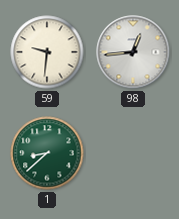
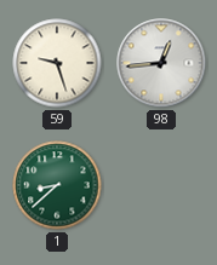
59: 9:31 -> 9:27 (57, 63)
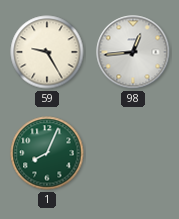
59: 9:27 -> 9:25 (47, 52)
1: 8:38 -> 8:04 (47, 153)
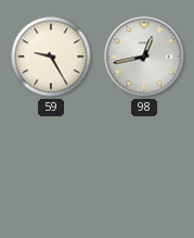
98: 12:44 -> 12:43 (144, 57)
1: 8:04 -> none (47, 153)
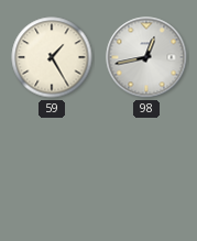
59: 9:25 -> 1:25 (52, 57)
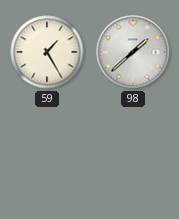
98: 12:43 -> 1:38 (133, 52)
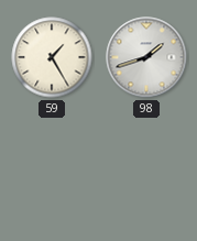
98: 1:38 -> 1:42 (146, 57)
